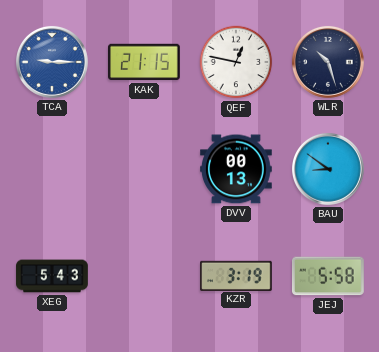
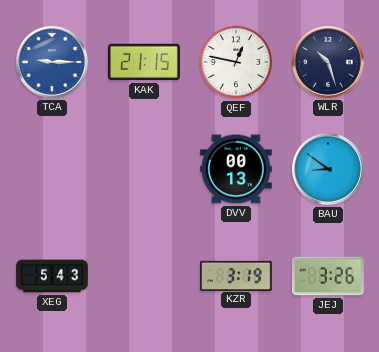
JEJ: 5:58 -> 3:26 (328, 276)
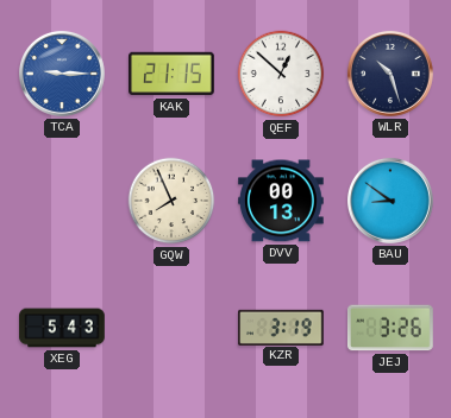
QEF: 12:47 -> 12:52 (281, 74)
GQW: none -> 7:56 (171, 201)
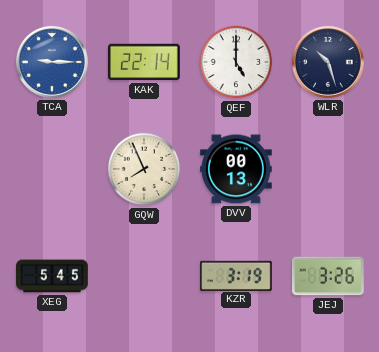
KAK: 21:15 -> 22:14 (145, 62)
QEF: 12:52 -> 5:00 (236, 62)
BAU: 8:51 -> none (390, 201)
XEG: 5:43 -> 5:45 (52, 276)
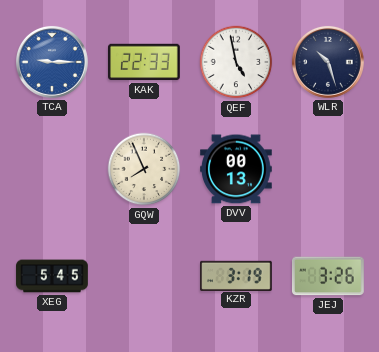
KAK: 22:14 -> 22:33 (145, 62)
QEF: 5:00 -> 4:58 (236, 62)
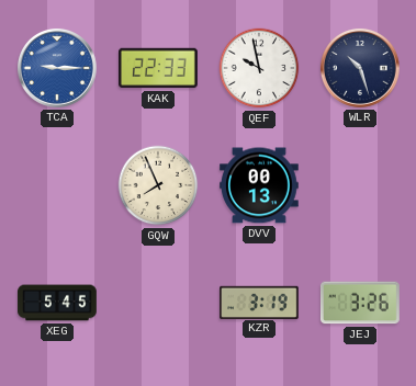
QEF: 4:58 -> 9:58 (259, 68)
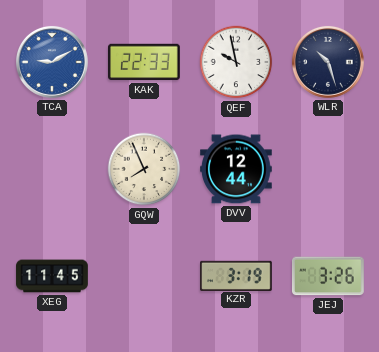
TCA: 9:15 -> 9:10 (52, 62)
DVV: 00:13 -> 12:44 (237, 169)
XEG: 5:45 -> 11:45 (52, 276)
